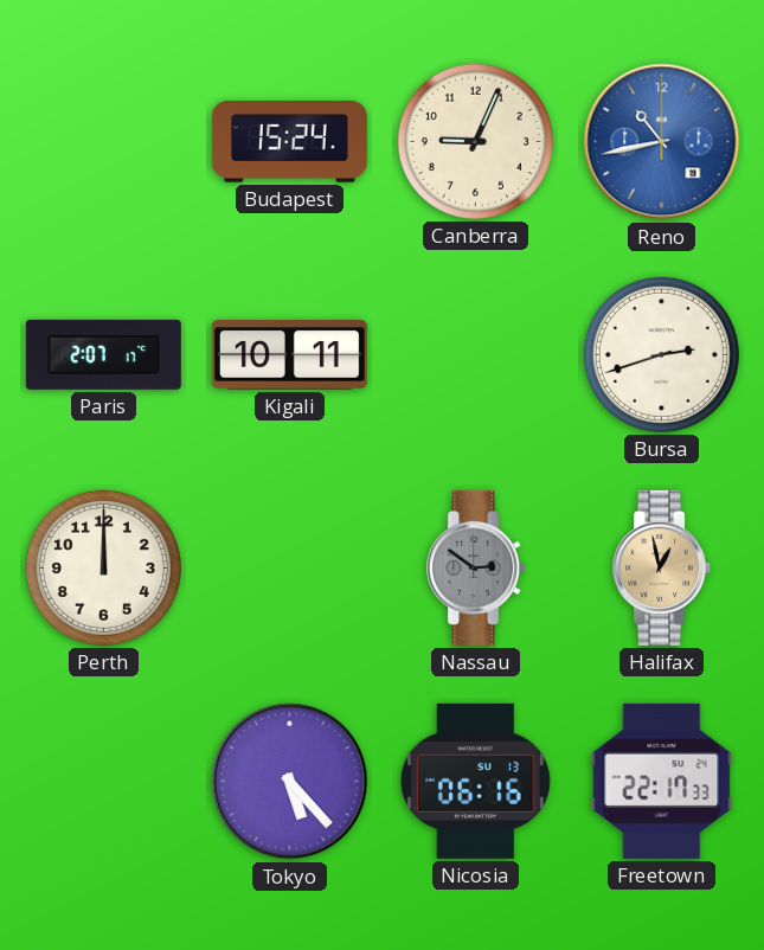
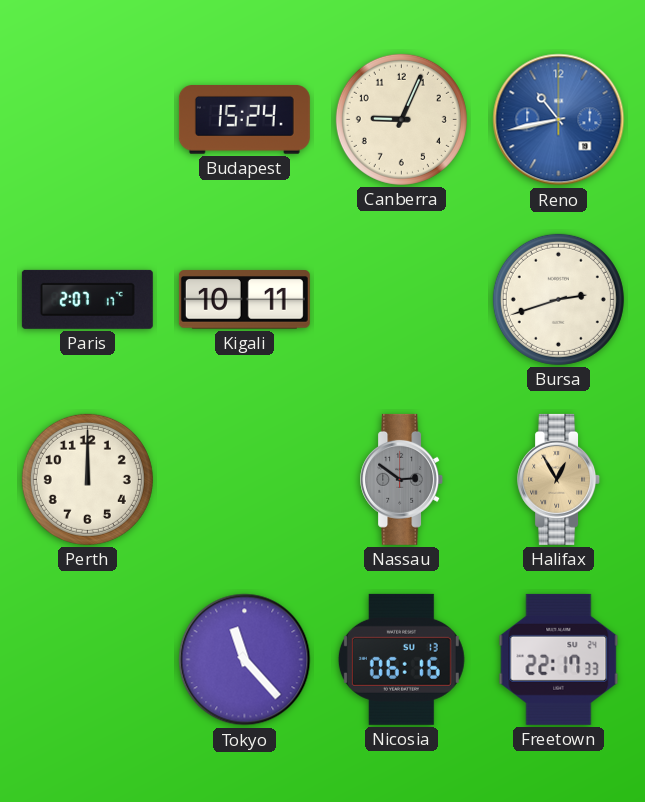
Halifax: 12:58 -> 12:55 (559, 479)
Tokyo: 5:23 -> 11:23 (245, 660)
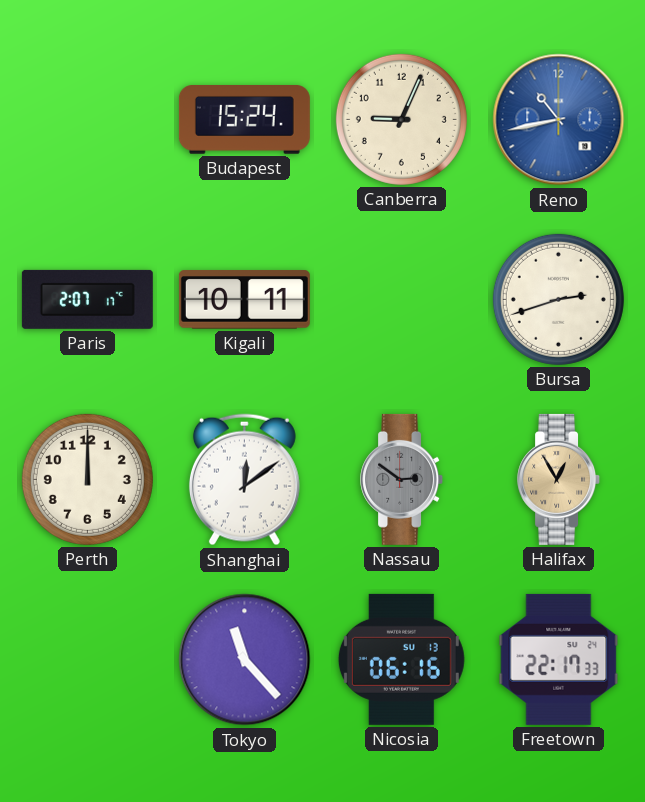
Shanghai: none -> 12:09 (244, 480)
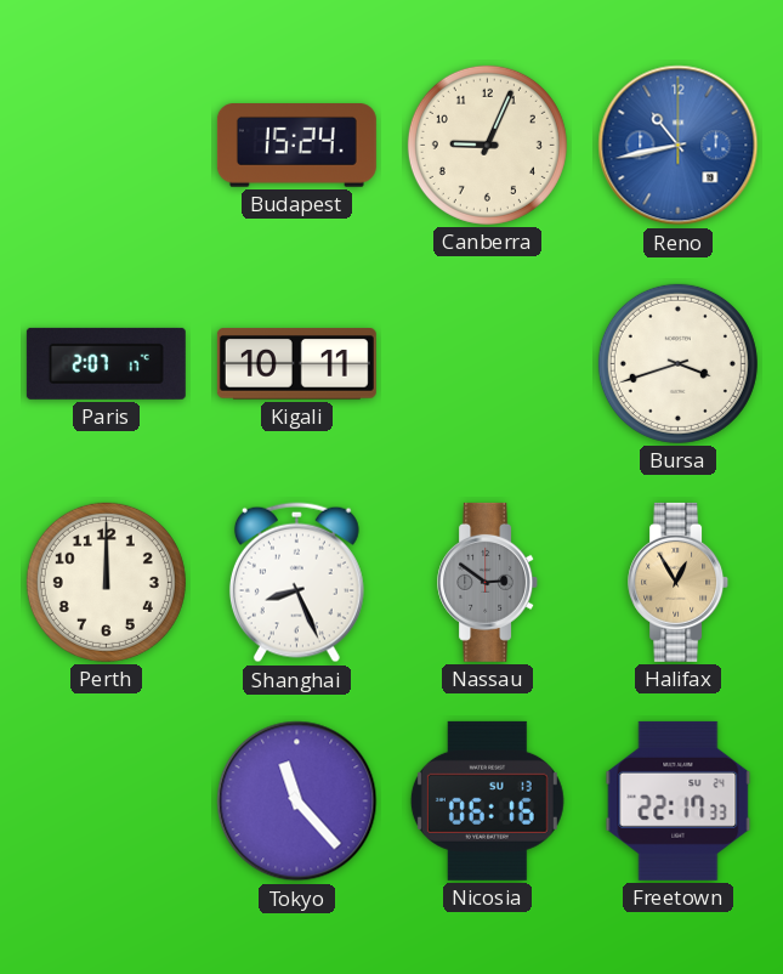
Bursa: 2:42 -> 3:42 (677, 363)
Shanghai: 12:09 -> 8:26 (296, 583)
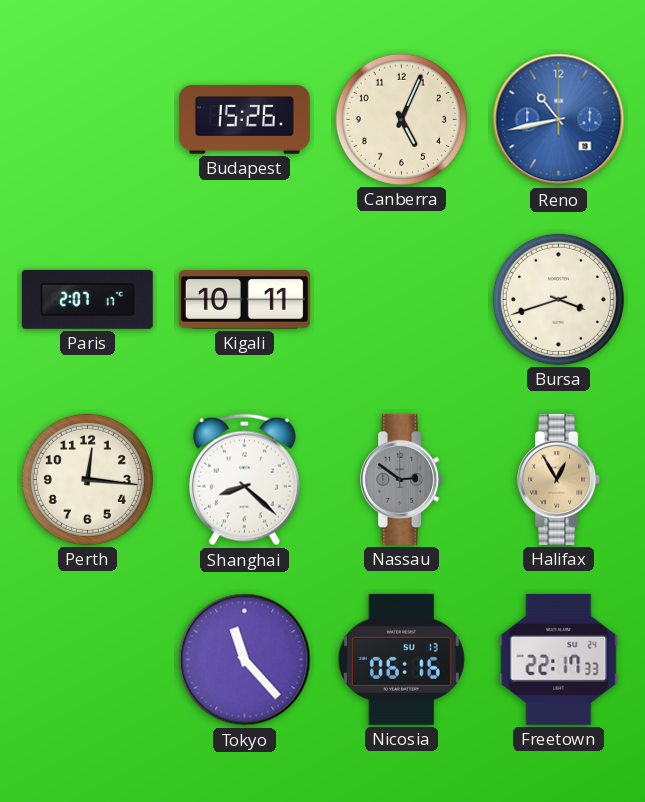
Budapest: 15:24 -> 15:26 (244, 120)
Canberra: 9:04 -> 5:04 (401, 119)
Perth: 12:00 -> 12:16 (87, 479)
Shanghai: 8:26 -> 8:22 (244, 480)
